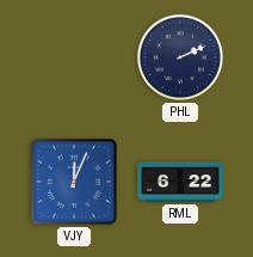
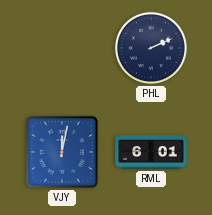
VJY: 12:04 -> 12:02 (62, 152)
RML: 6:22 -> 6:01 (151, 152)
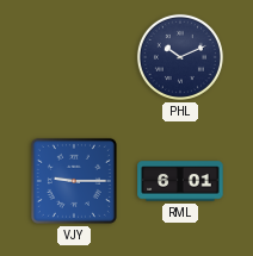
PHL: 2:11 -> 10:11 (180, 57)
VJY: 12:02 -> 9:15 (74, 181)
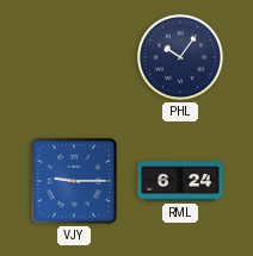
PHL: 10:11 -> 10:06 (180, 57)
RML: 6:01 -> 6:24 (180, 181)
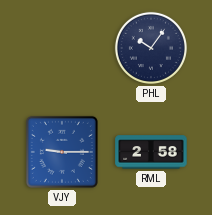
RML: 6:24 -> 2:58 (151, 152)
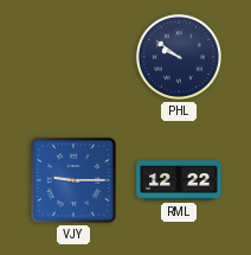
PHL: 10:06 -> 9:51 (179, 57)
RML: 2:58 -> 12:22 (179, 180)
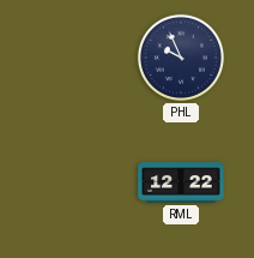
PHL: 9:51 -> 9:56 (181, 58)
VJY: 9:15 -> none (73, 180)
